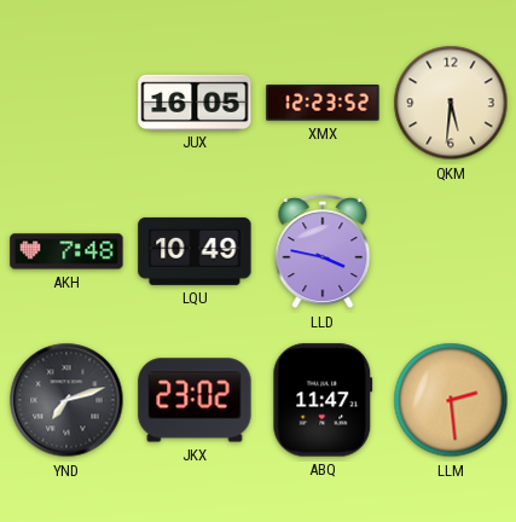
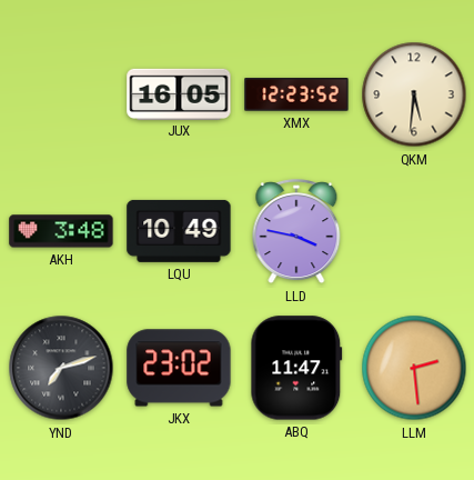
AKH: 7:48 -> 3:48 (61, 231)
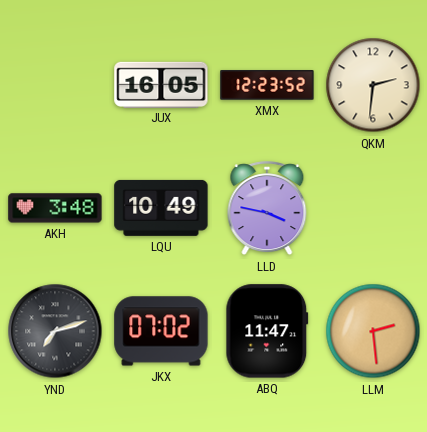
QKM: 5:31 -> 2:31 (373, 85)
JKX: 23:02 -> 07:02 (161, 331)
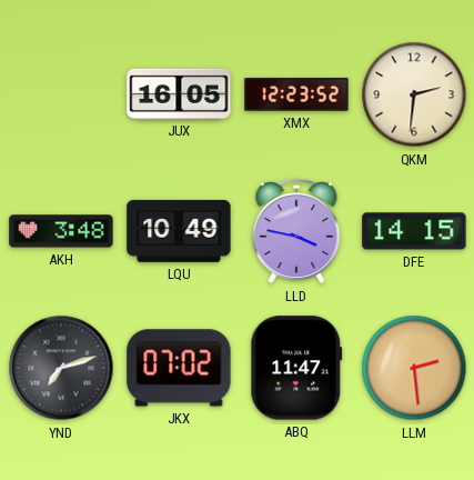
DFE: none -> 14:15 (414, 231)
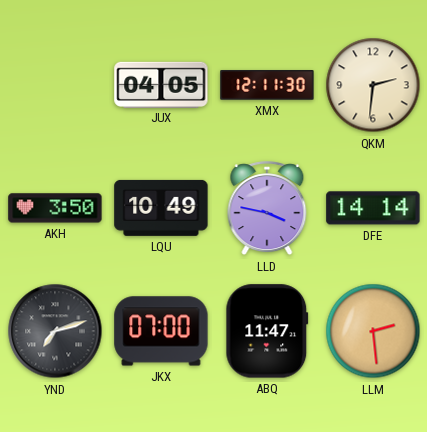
JUX: 16:05 -> 04:05 (161, 84)
XMX: 12:23 -> 12:11 (267, 85)
AKH: 3:48 -> 3:50 (55, 208)
DFE: 14:15 -> 14:14 (373, 208)
JKX: 07:02 -> 07:00 (161, 331)
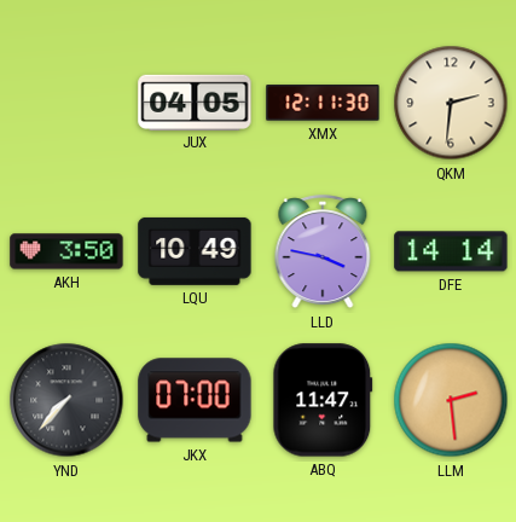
YND: 7:12 -> 7:37 (66, 400)
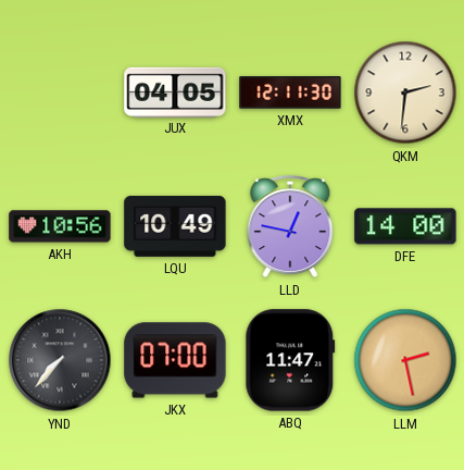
AKH: 3:50 -> 10:56 (60, 226)
LLD: 3:47 -> 12:47 (290, 227)
DFE: 14:14 -> 14:00 (405, 226)
LLM: 2:29 -> 2:28 (405, 360)
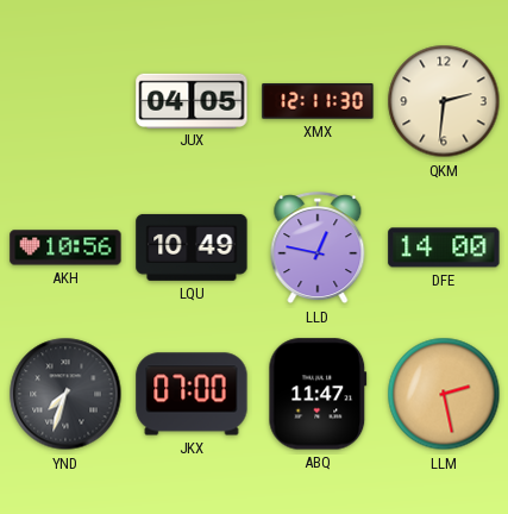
YND: 7:37 -> 7:33 (65, 394)
